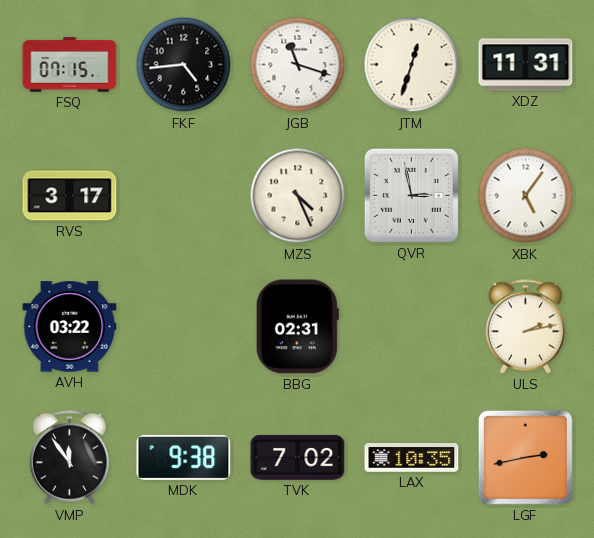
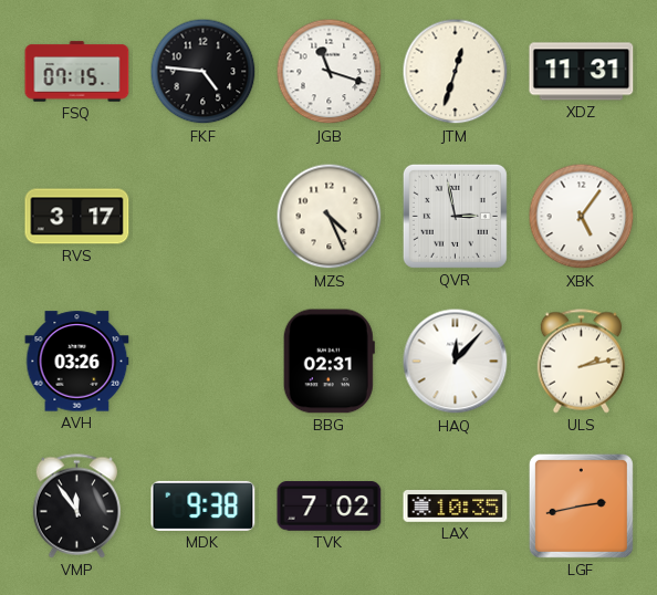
FKF: 4:44 -> 4:46 (204, 72)
AVH: 03:22 -> 03:26 (77, 362)
HAQ: none -> 12:07 (456, 362)
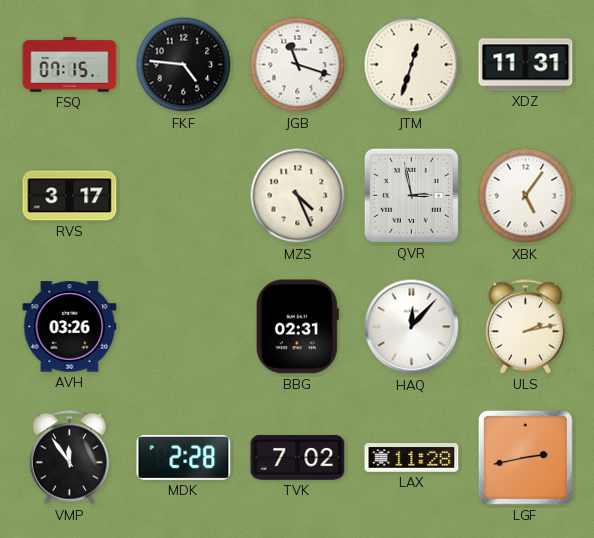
MDK: 9:38 -> 2:28 (184, 457)
LAX: 10:35 -> 11:28 (412, 458)
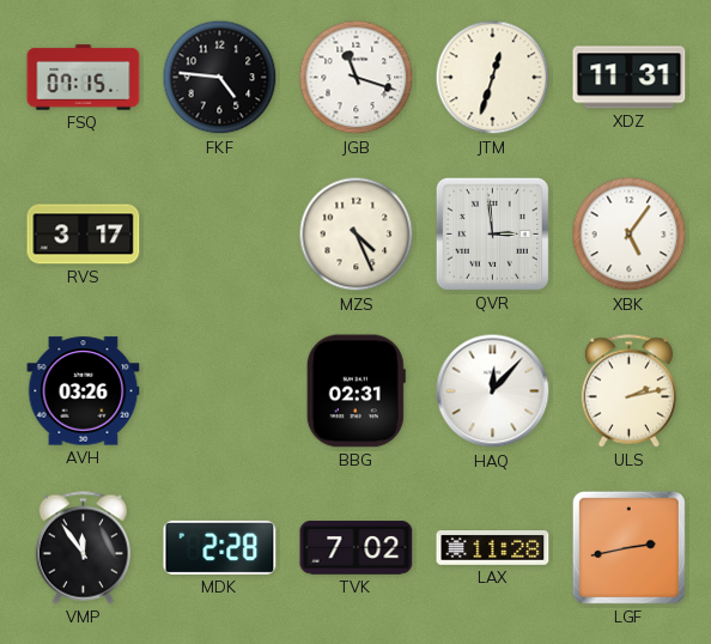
QVR: 2:58 -> 2:59 (492, 233)
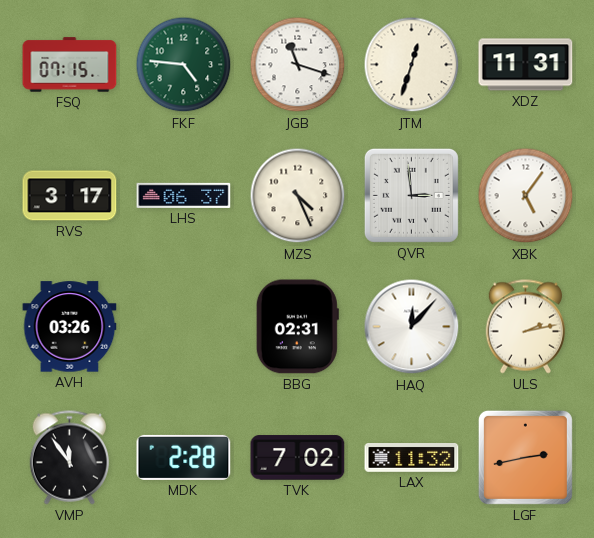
FKF dial: black -> green (184, 65)
LHS: none -> 06:37 (184, 195)
LAX: 11:28 -> 11:32 (412, 458)
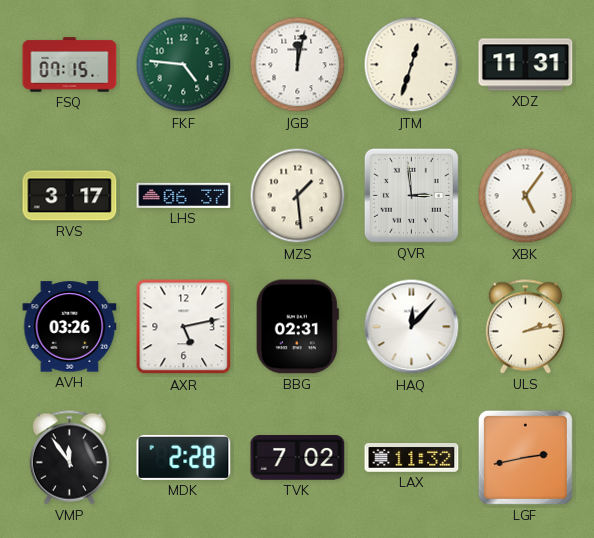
JGB: 11:18 -> 12:02 (298, 65)
MZS: 4:26 -> 1:29 (298, 196)
AXR: none -> 5:13 (184, 327)
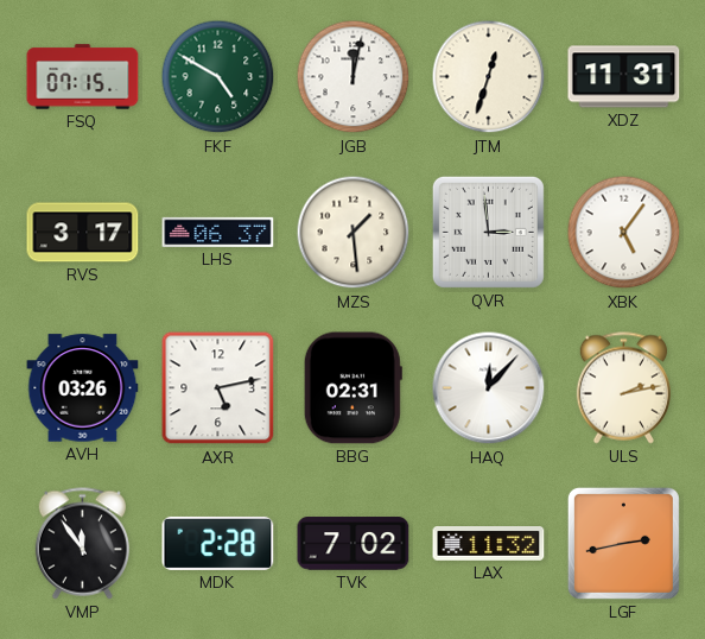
FKF: 4:46 -> 4:50 (218, 77)
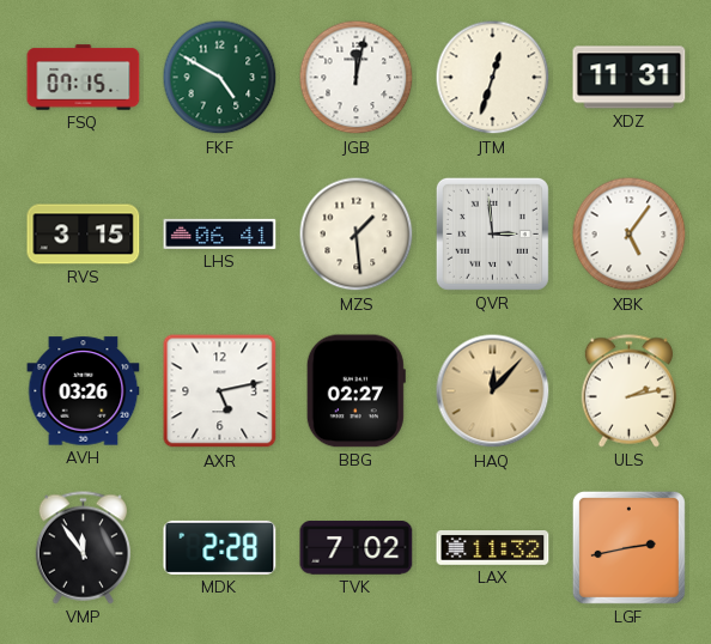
RVS: 3:17 -> 3:15 (84, 235)
LHS: 06:37 -> 06:41 (220, 233)
BBG: 02:31 -> 02:27 (355, 391)
HAQ dial: white -> champagne (493, 391)
